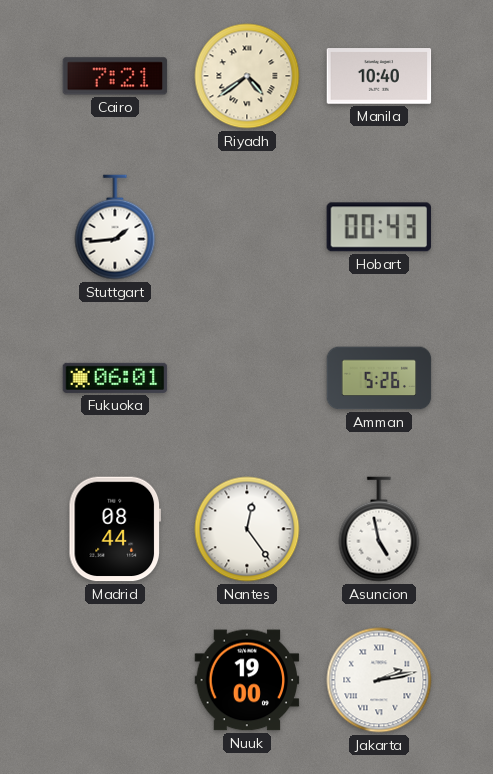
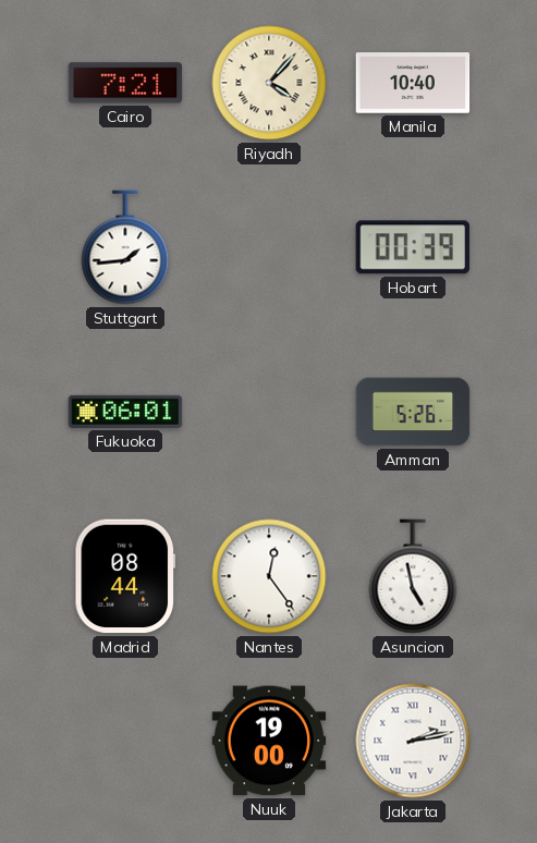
Riyadh: 4:39 -> 4:07 (269, 83)
Hobart: 00:43 -> 00:39 (413, 247)
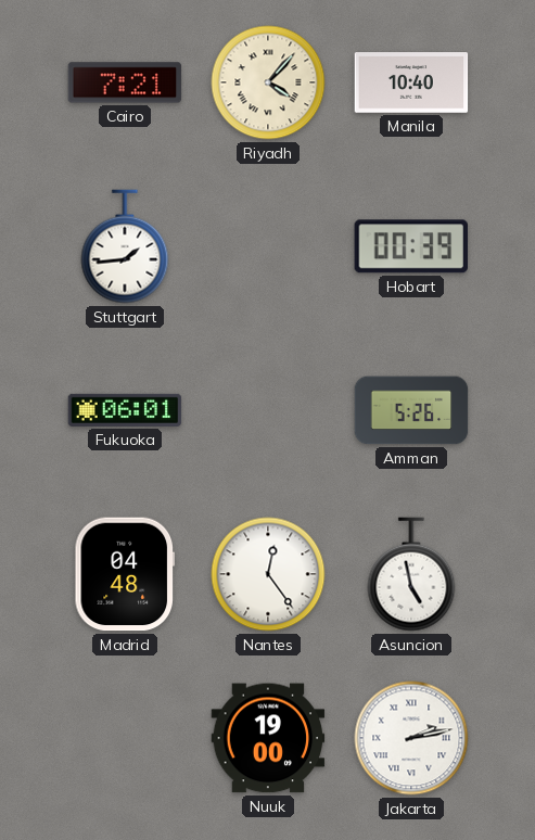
Madrid: 08:44 -> 04:48 (124, 574)
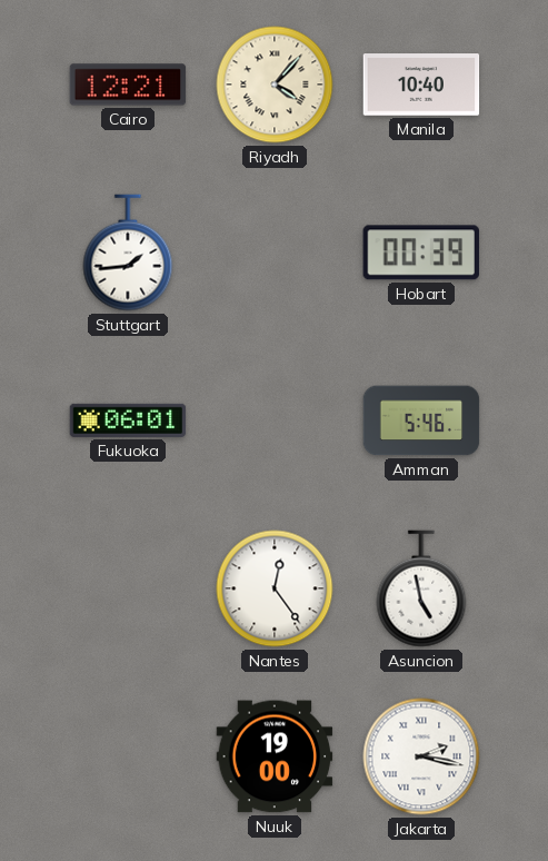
Cairo: 7:21 -> 12:21 (128, 85)
Amman: 5:26 -> 5:46 (421, 420)
Madrid: 04:48 -> none (124, 574)
Jakarta: 2:13 -> 2:17 (421, 756)
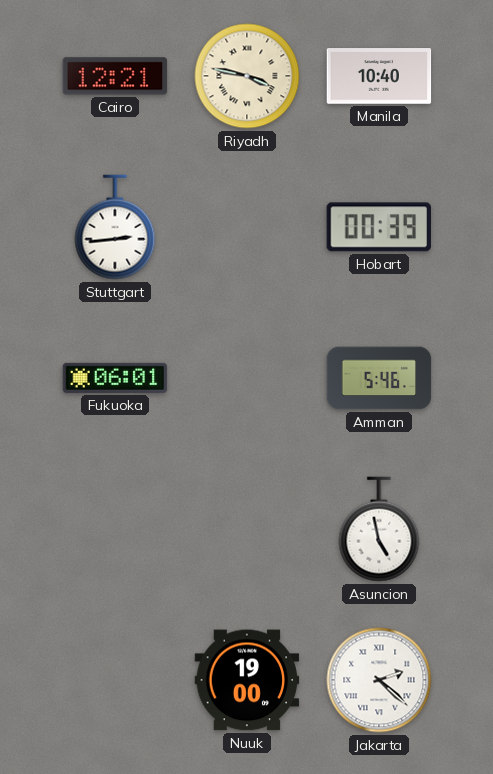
Riyadh: 4:07 -> 3:47 (247, 76)
Stuttgart: 1:44 -> 2:44 (115, 227)
Nantes: 12:24 -> none (275, 588)
Jakarta: 2:17 -> 2:22 (379, 680)
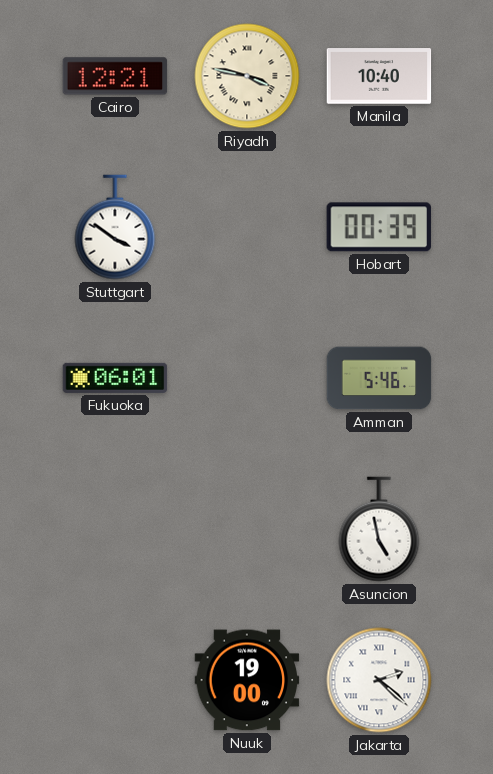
Stuttgart: 2:44 -> 3:51 (115, 227)
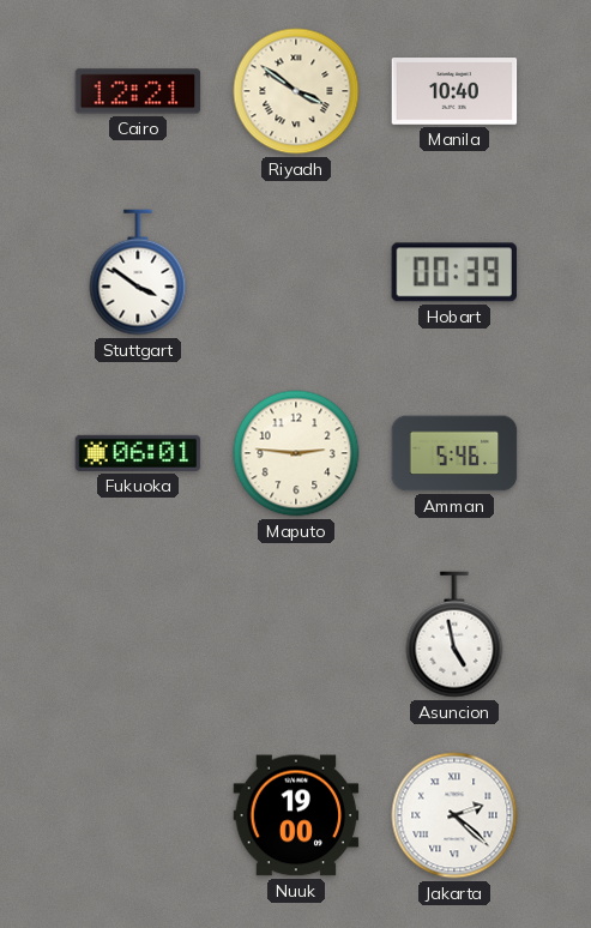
Riyadh: 3:47 -> 3:51 (296, 91)
Maputo: none -> 2:46 (296, 453)
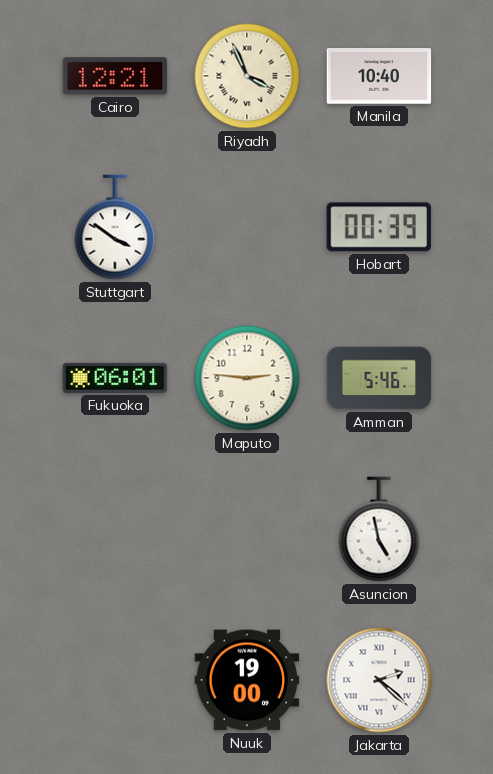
Riyadh: 3:51 -> 3:56 (247, 76)
